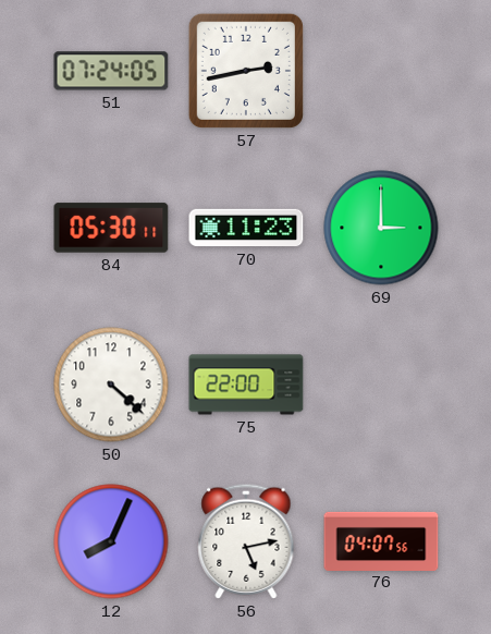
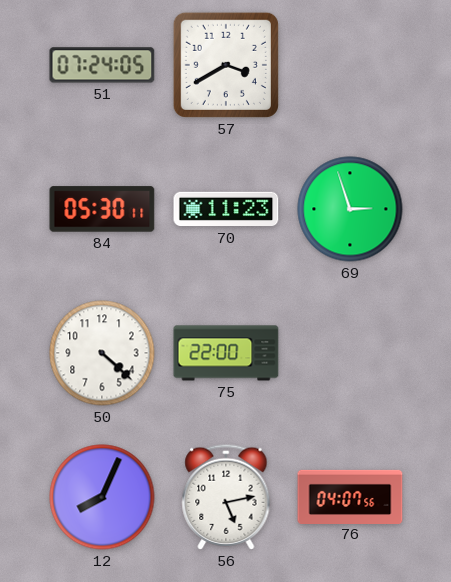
57: 2:43 -> 3:40 (226, 65)
69: 3:00 -> 2:57 (350, 209)
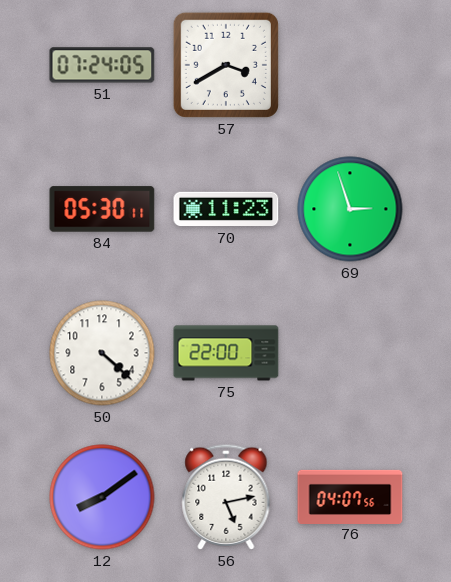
12: 8:04 -> 8:09 (102, 497)
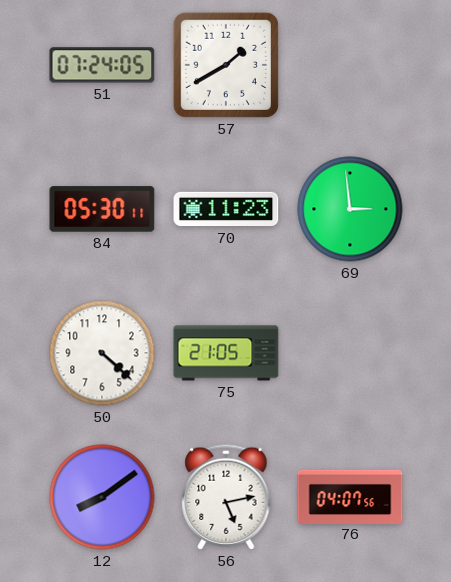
57: 3:40 -> 1:40 (226, 65)
69: 2:57 -> 2:59 (350, 209)
75: 22:00 -> 21:05 (226, 353)
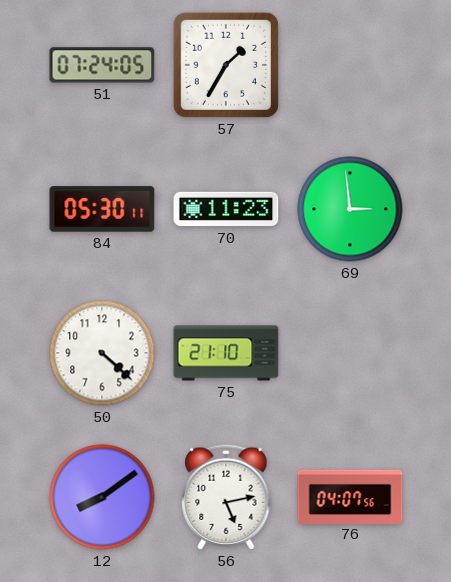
57: 1:40 -> 1:35 (226, 65)
75: 21:05 -> 21:10 (226, 353)
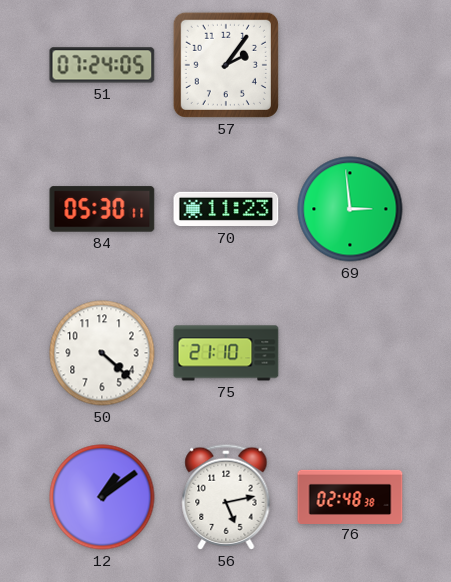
57: 1:35 -> 2:06 (226, 65)
12: 8:09 -> 1:09 (102, 497)
76: 04:07 -> 02:48 (350, 496)
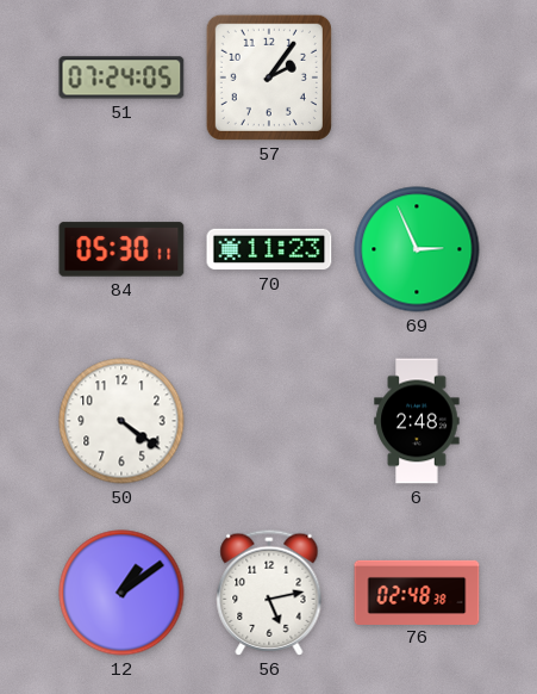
69: 2:59 -> 2:56 (417, 249)
50: 4:22 -> 4:21 (121, 421)
75: 21:10 -> none (226, 353)
6: none -> 2:48 (417, 421)
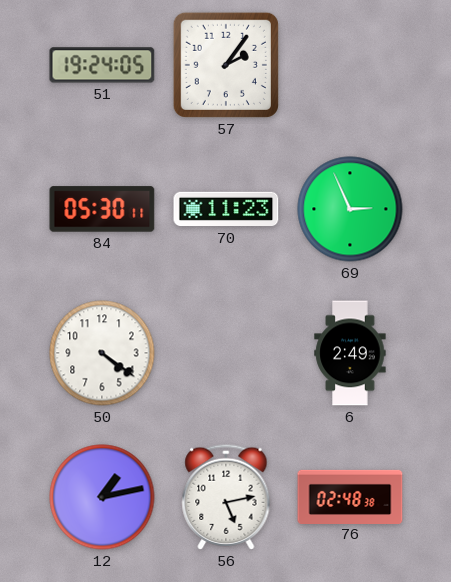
51: 07:24 -> 19:24 (102, 65)
6: 2:48 -> 2:49 (350, 353)
12: 1:09 -> 1:13 (102, 497)
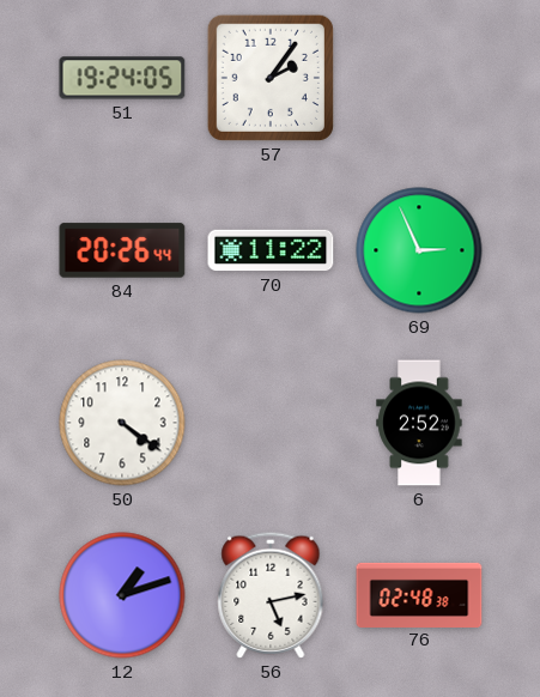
84: 05:30 -> 20:26 (122, 250)
70: 11:23 -> 11:22 (271, 250)
6: 2:49 -> 2:52 (419, 423)
12: 1:13 -> 1:12 (122, 595)
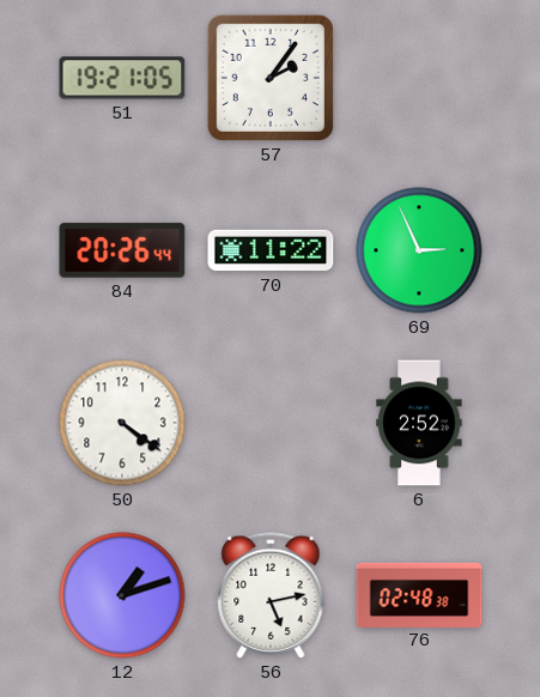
51: 19:24 -> 19:21 (122, 78)
